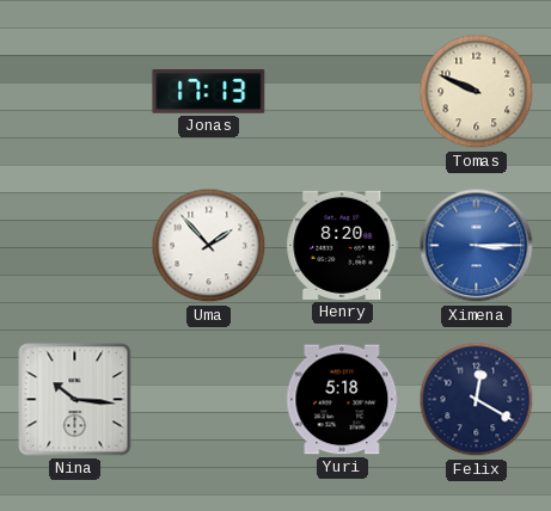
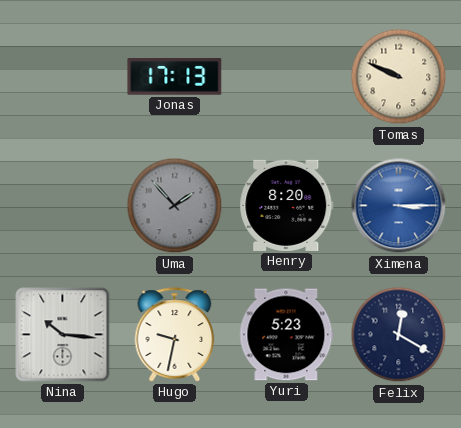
Uma dial: white -> grey (175, 206)
Hugo: none -> 9:32 (175, 335)
Yuri: 5:18 -> 5:23 (287, 335)
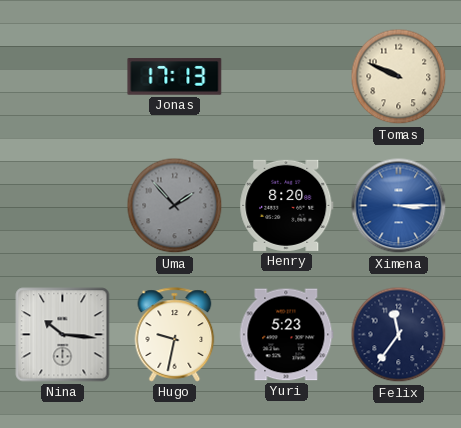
Felix: 12:20 -> 11:36 (399, 335)
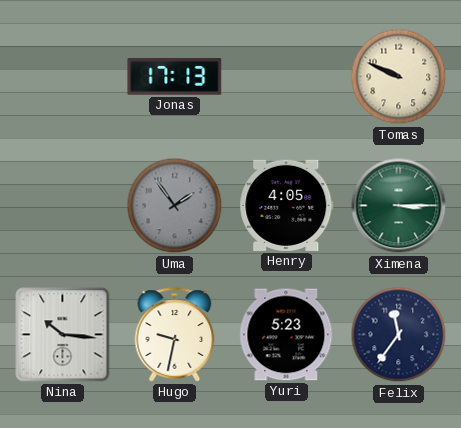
Uma: 1:53 -> 1:54 (175, 206)
Henry: 8:20 -> 4:05 (287, 205)
Ximena dial: blue -> green (399, 206)
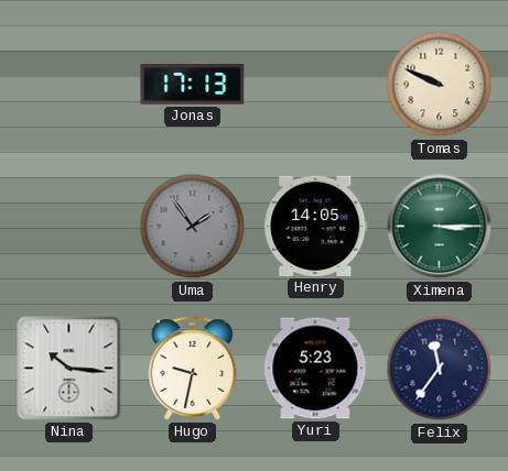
Henry: 4:05 -> 14:05 (316, 226)
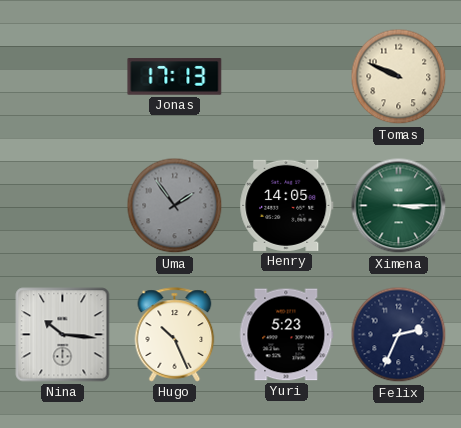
Hugo: 9:32 -> 10:26 (175, 335)
Felix: 11:36 -> 2:34 (399, 335)
